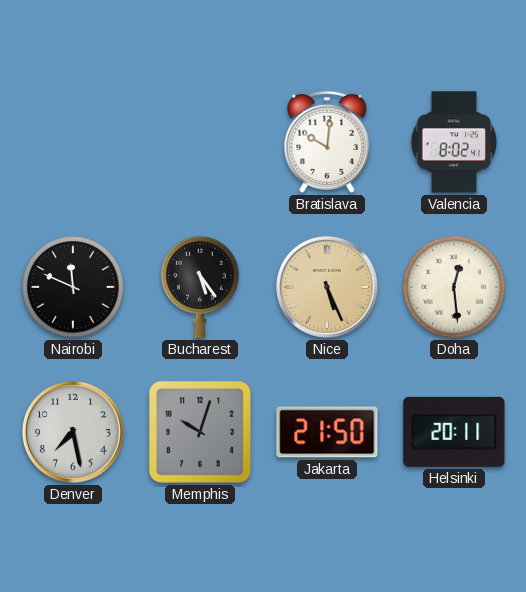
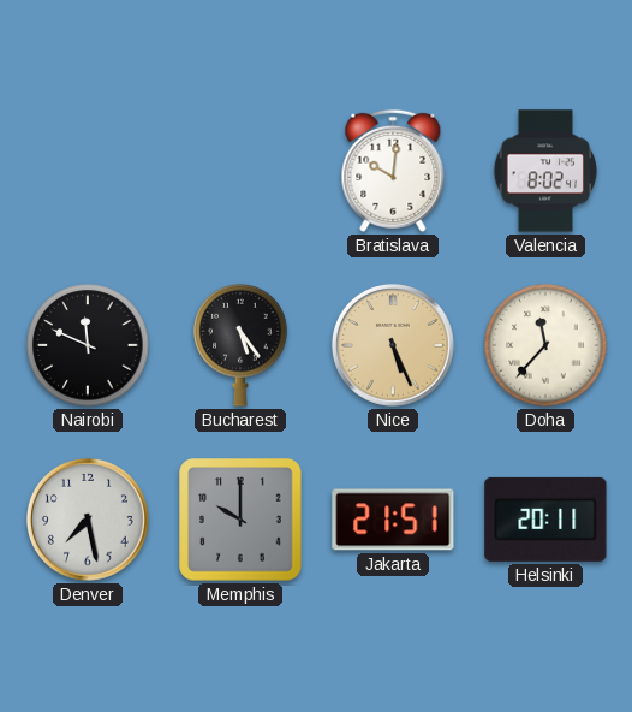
Doha: 12:29 -> 11:37 (545, 345)
Memphis: 10:03 -> 10:00 (240, 520)
Jakarta: 21:50 -> 21:51 (393, 520)
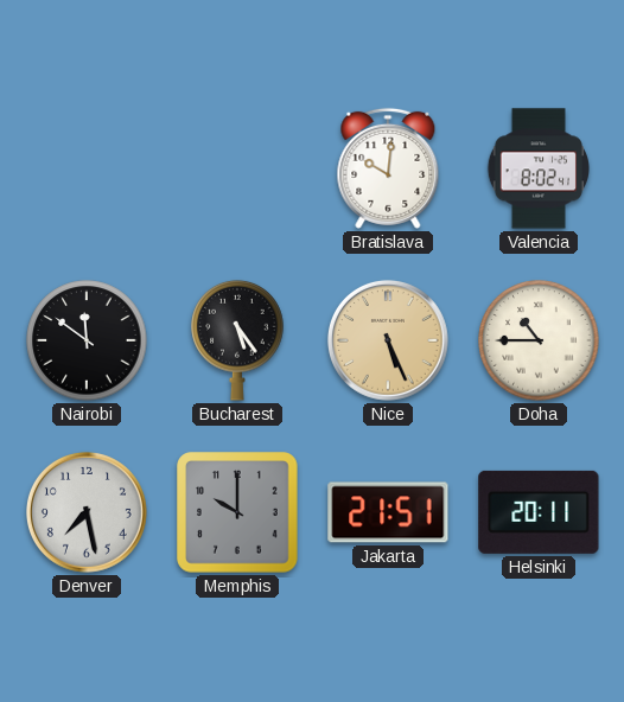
Nairobi: 11:49 -> 11:51 (87, 340)
Doha: 11:37 -> 10:45 (539, 340)
